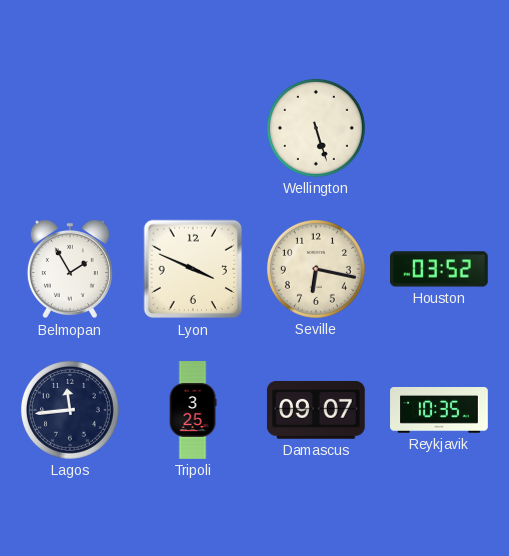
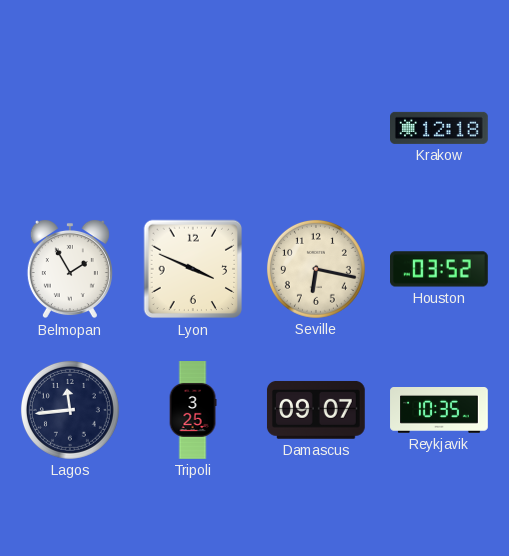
Wellington: 5:27 -> none (316, 128)
Krakow: none -> 12:18 (440, 128)
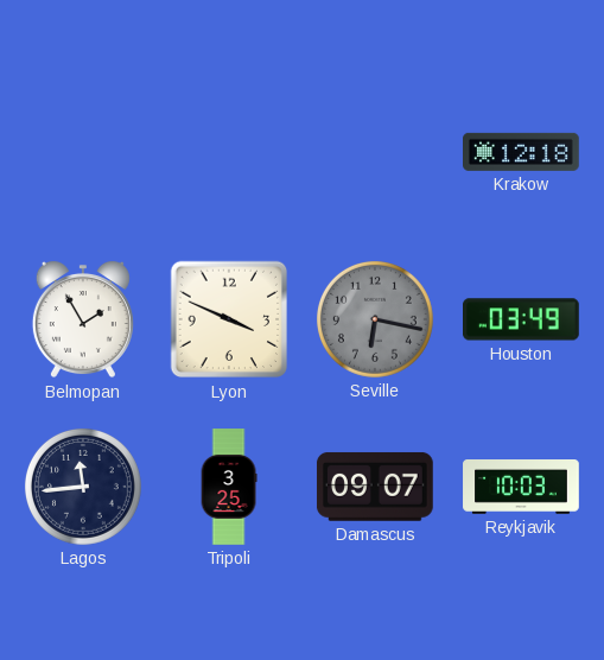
Seville dial: cream -> grey (375, 319)
Houston: 03:52 -> 03:49 (522, 319)
Reykjavik: 10:35 -> 10:03 (521, 488)
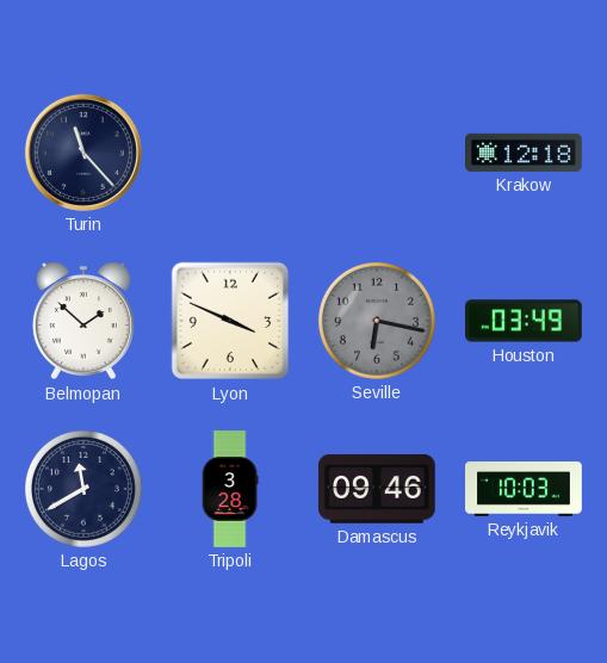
Turin: none -> 11:23 (83, 153)
Belmopan: 1:55 -> 1:52 (83, 321)
Lagos: 11:44 -> 11:40 (83, 489)
Tripoli: 3:25 -> 3:28 (230, 489)
Damascus: 09:07 -> 09:46 (377, 489)
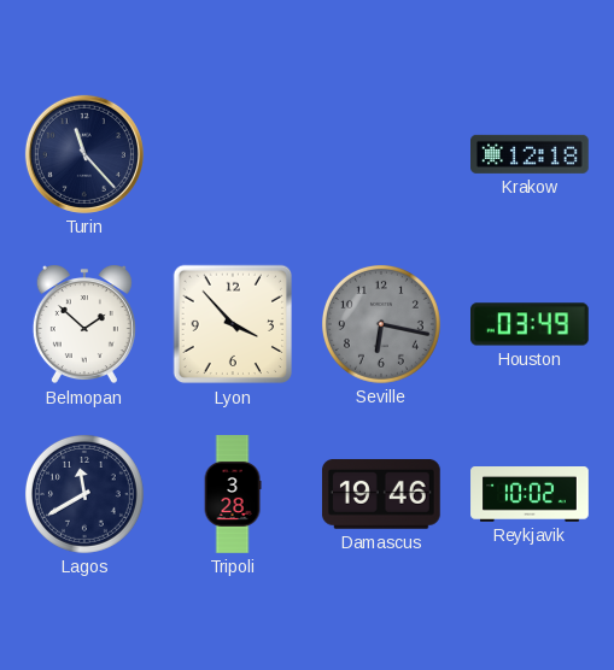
Lyon: 3:49 -> 3:53 (233, 324)
Damascus: 09:46 -> 19:46 (381, 494)
Reykjavik: 10:03 -> 10:02 (530, 495)
